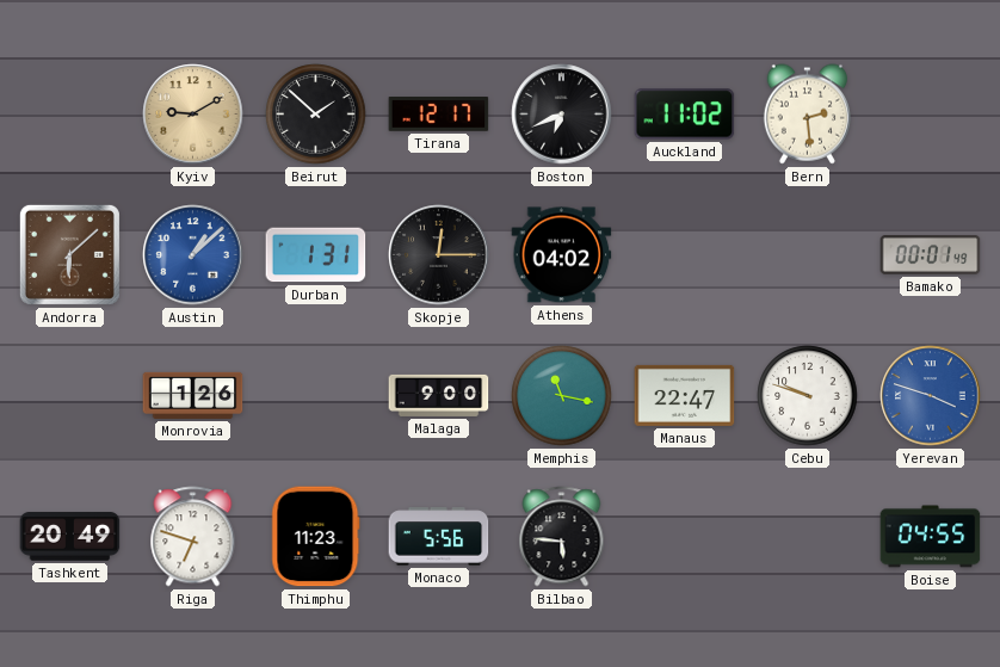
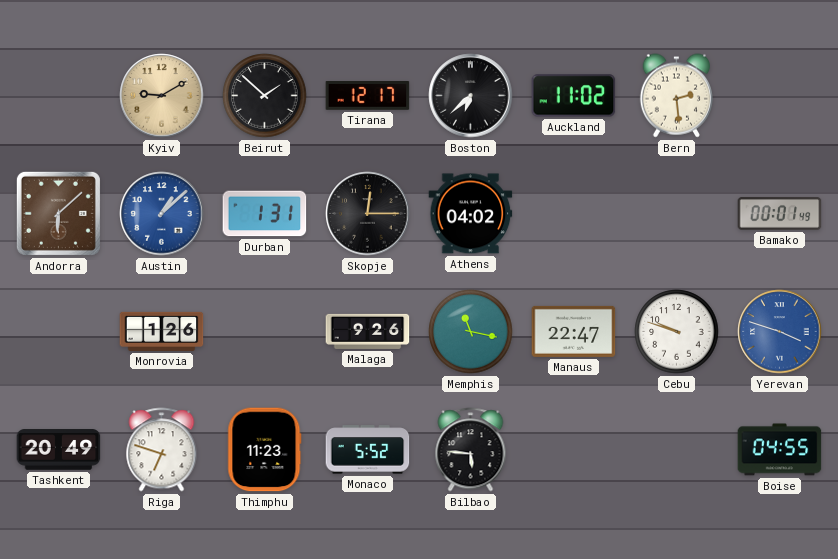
Boston: 6:41 -> 6:38 (471, 96)
Malaga: 9:00 -> 9:26 (368, 331)
Monaco: 5:56 -> 5:52 (368, 450)
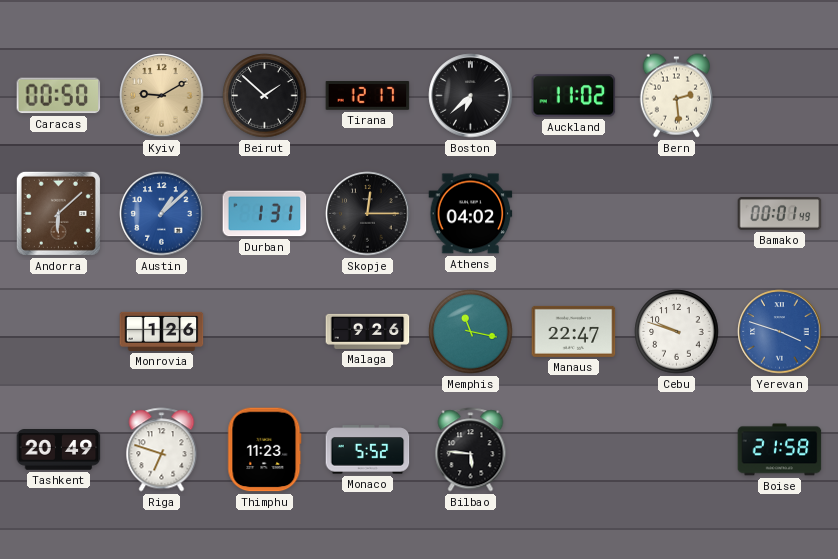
Caracas: none -> 00:50 (59, 96)
Boise: 04:55 -> 21:58 (780, 450)
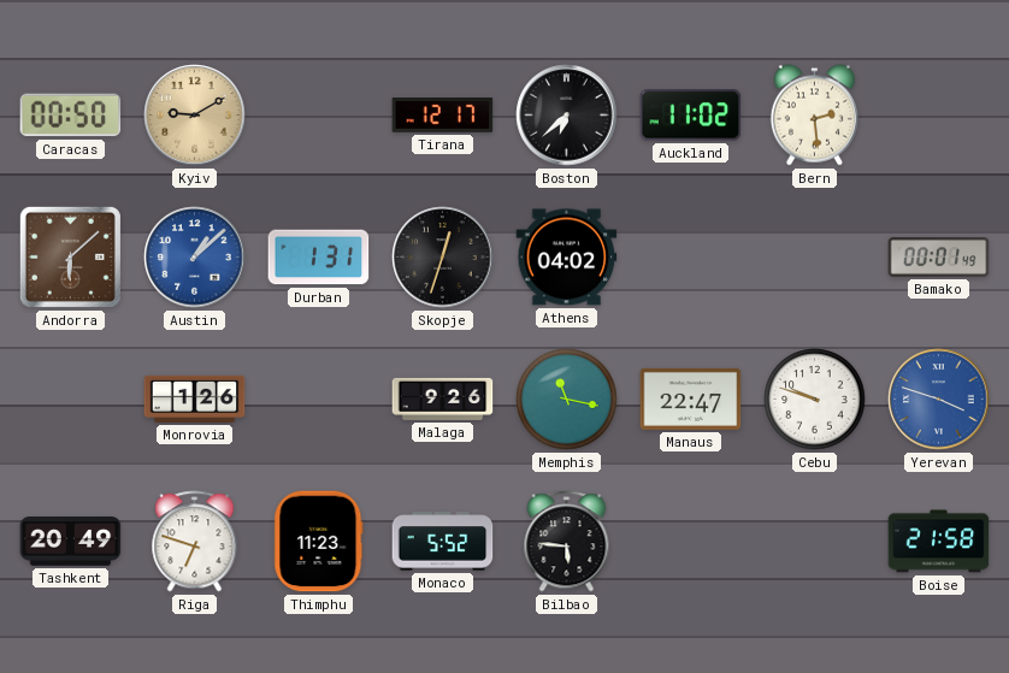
Beirut: 1:52 -> none (265, 96)
Skopje: 12:15 -> 12:33 (443, 258)
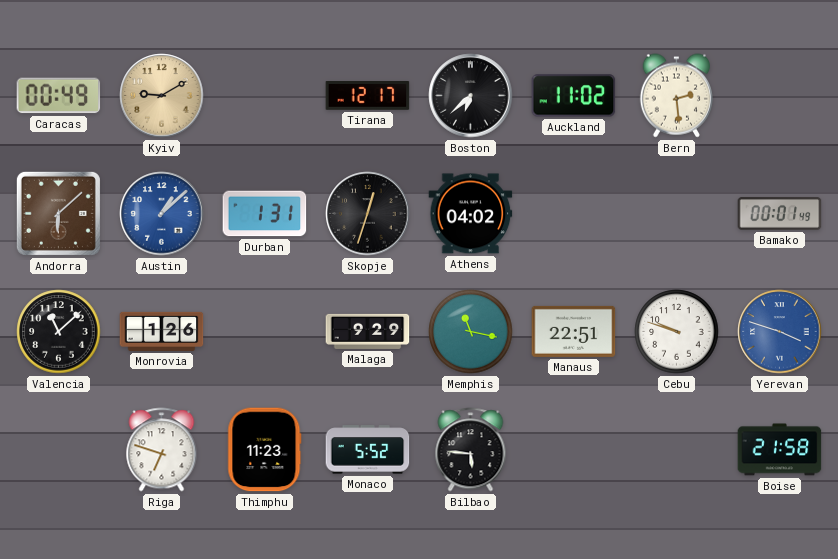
Caracas: 00:50 -> 00:49 (59, 96)
Valencia: none -> 11:08 (59, 332)
Malaga: 9:26 -> 9:29 (368, 331)
Manaus: 22:47 -> 22:51 (574, 331)
Tashkent: 20:49 -> none (71, 542)
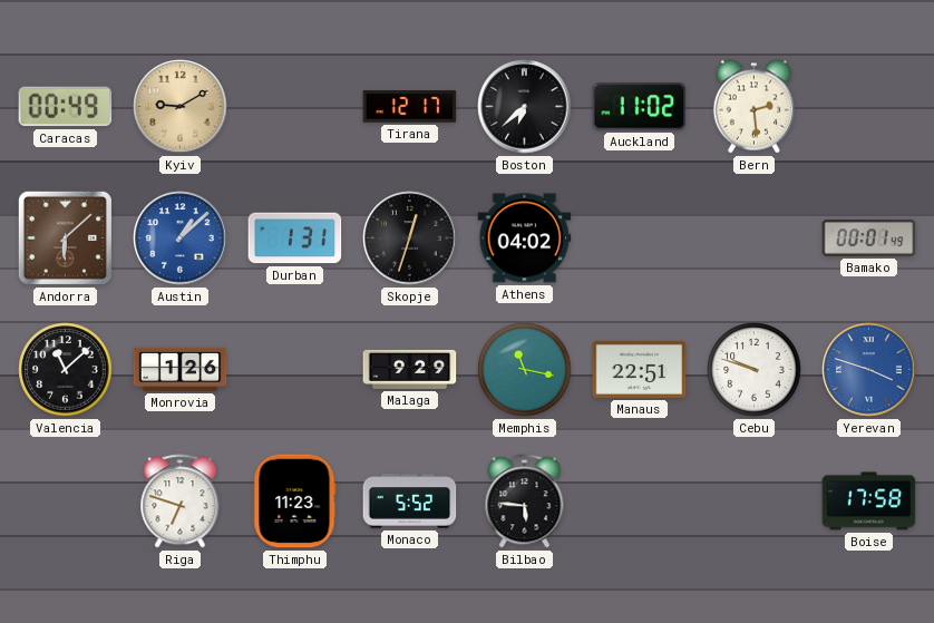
Boise: 21:58 -> 17:58 (869, 502)
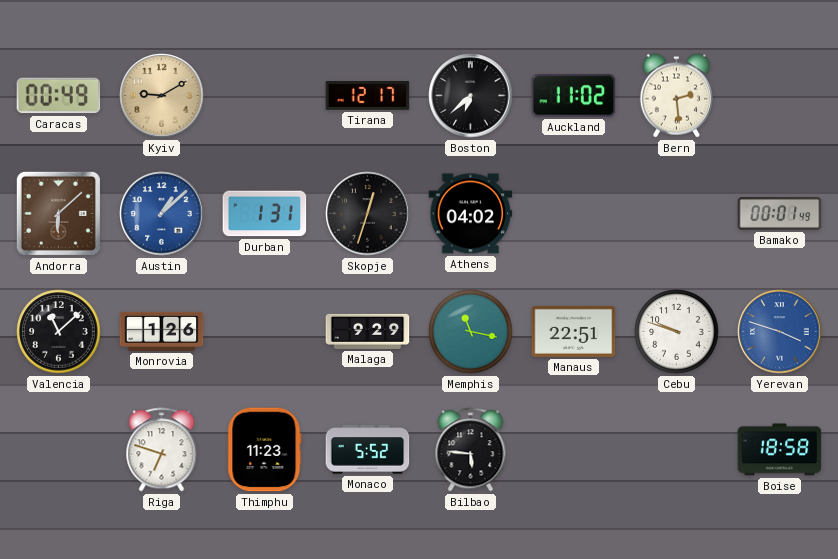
Boise: 17:58 -> 18:58 (780, 450)
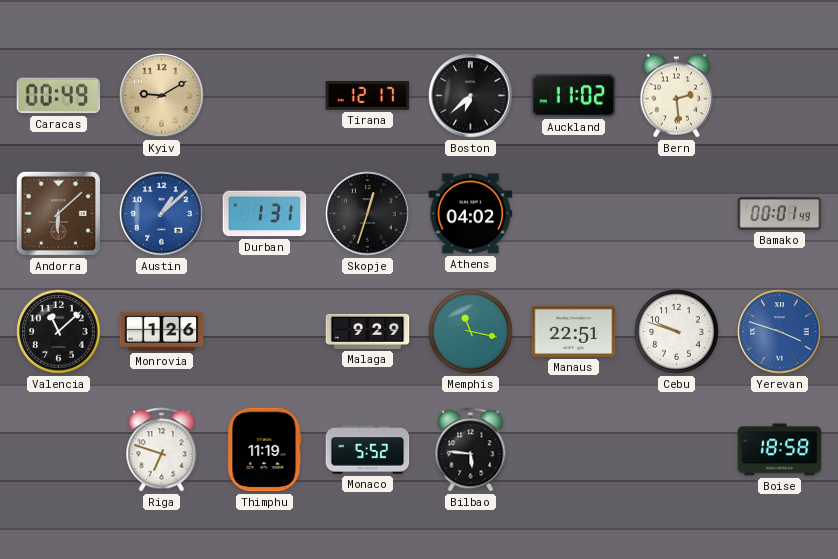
Thimphu: 11:23 -> 11:19 (265, 450)
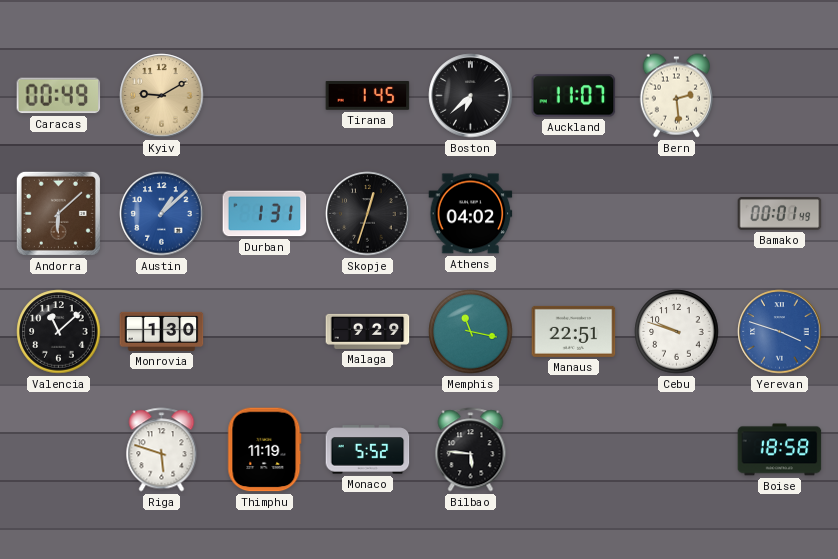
Tirana: 12:17 -> 1:45 (368, 96)
Auckland: 11:02 -> 11:07 (574, 96)
Monrovia: 1:26 -> 1:30 (162, 331)
Riga: 6:48 -> 5:48 (162, 450)
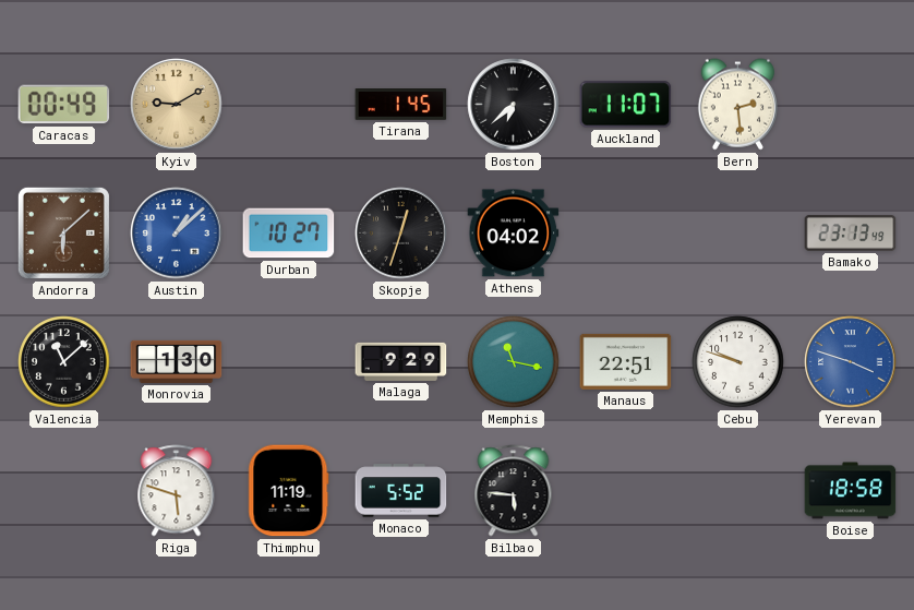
Durban: 1:31 -> 10:27 (289, 234)
Bamako: 00:01 -> 23:13 (851, 234)
